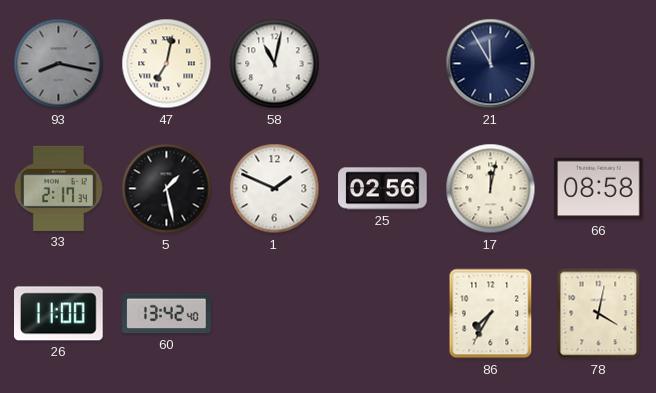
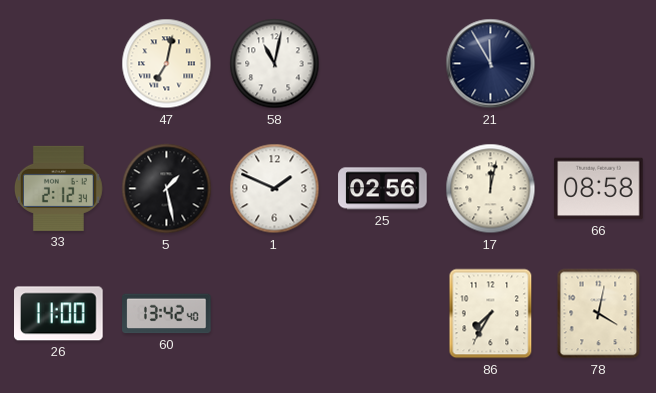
93: 8:17 -> none (59, 64)
33: 2:17 -> 2:12 (58, 188)
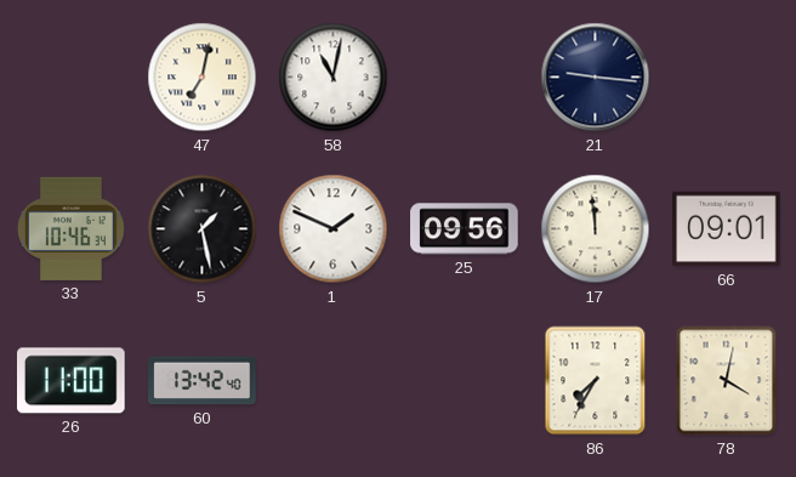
21: 11:55 -> 9:16 (596, 78)
33: 2:12 -> 10:46 (70, 228)
25: 02:56 -> 09:56 (465, 229)
17: 12:02 -> 11:59 (596, 229)
66: 08:58 -> 09:01 (727, 229)
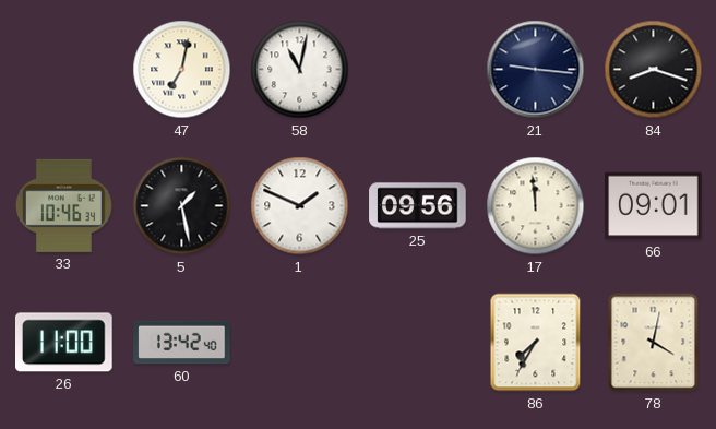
84: none -> 8:18 (654, 70)
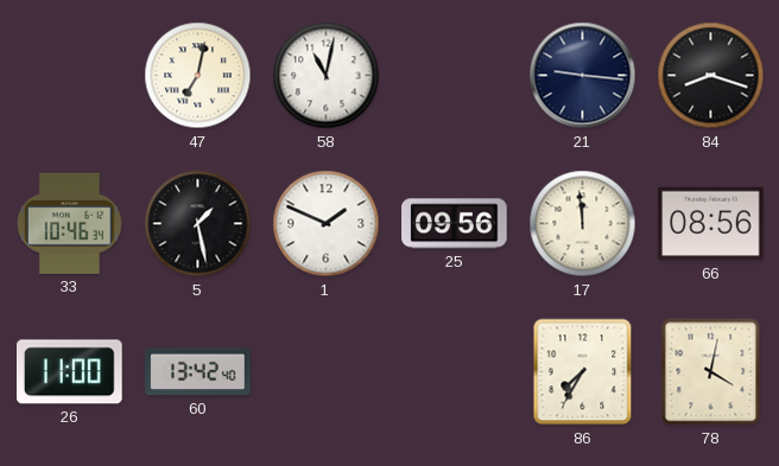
66: 09:01 -> 08:56 (711, 224)
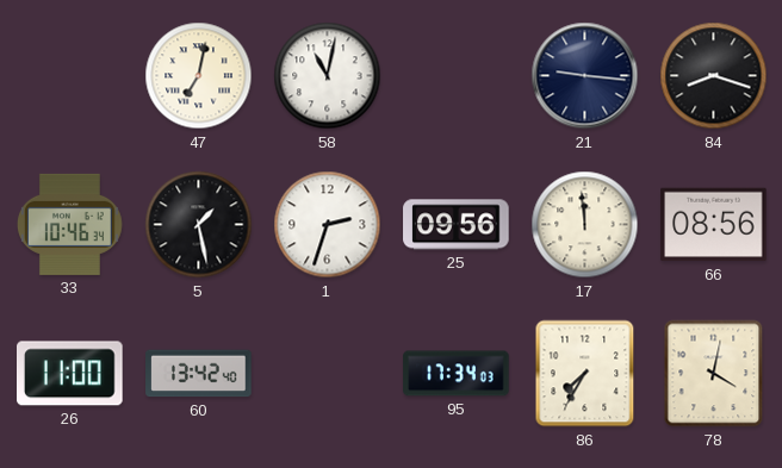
1: 1:49 -> 2:33 (328, 225)
95: none -> 17:34 (457, 374)
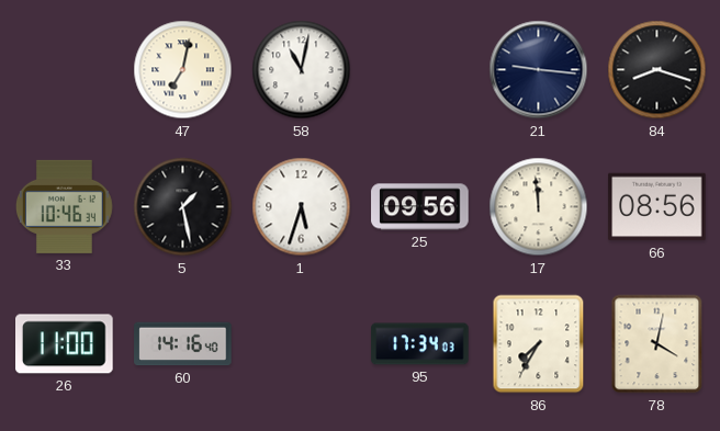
1: 2:33 -> 5:33 (302, 207)
60: 13:42 -> 14:16 (183, 344)
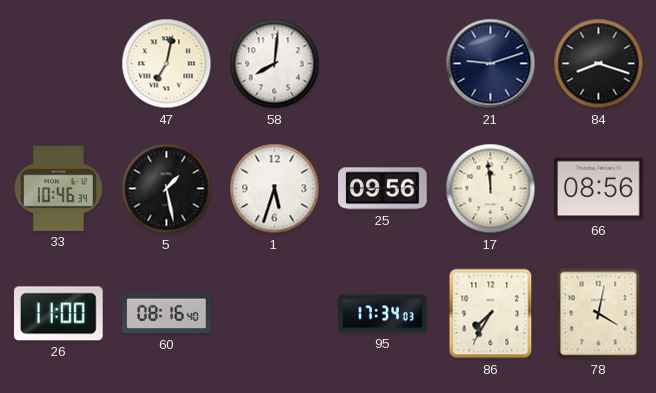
58: 11:02 -> 8:01 (275, 64)
21: 9:16 -> 9:12 (491, 64)
60: 14:16 -> 08:16 (167, 314)
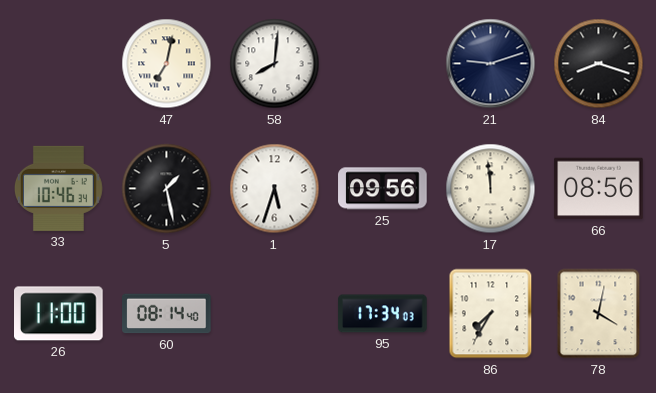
60: 08:16 -> 08:14 (167, 314)
